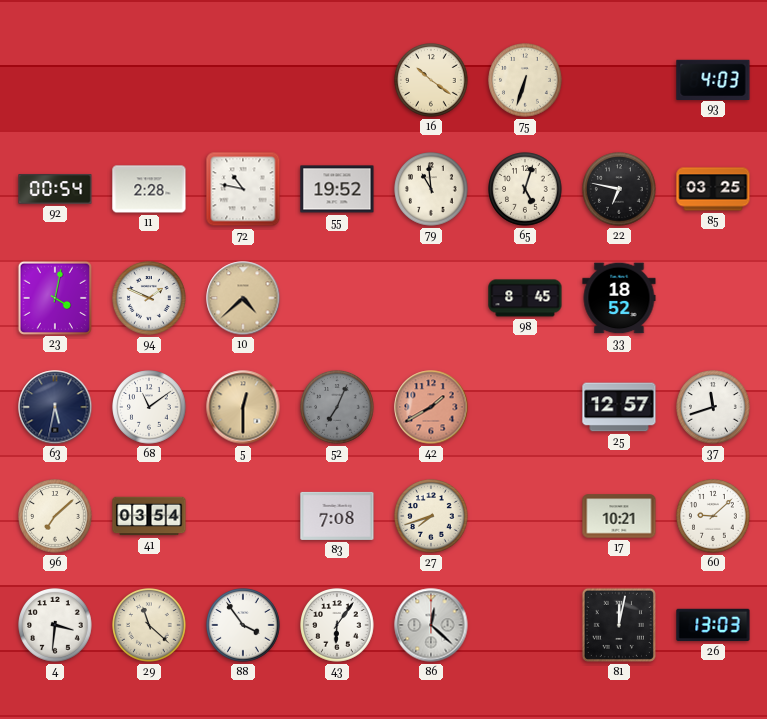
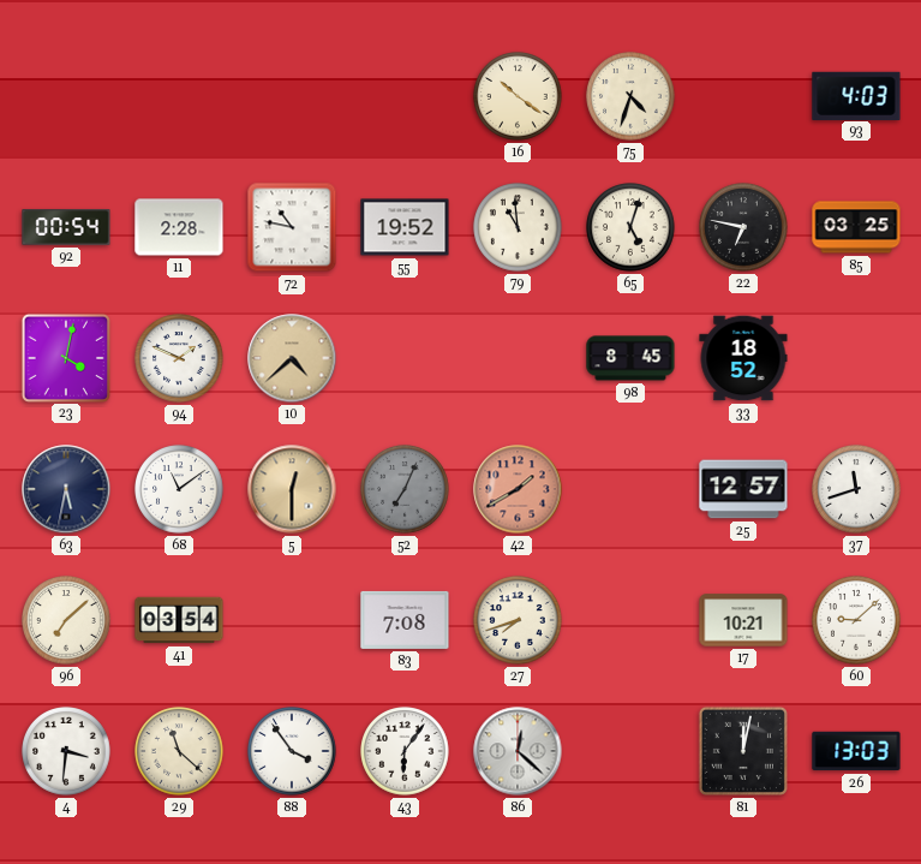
75: 6:33 -> 4:33 (630, 96)
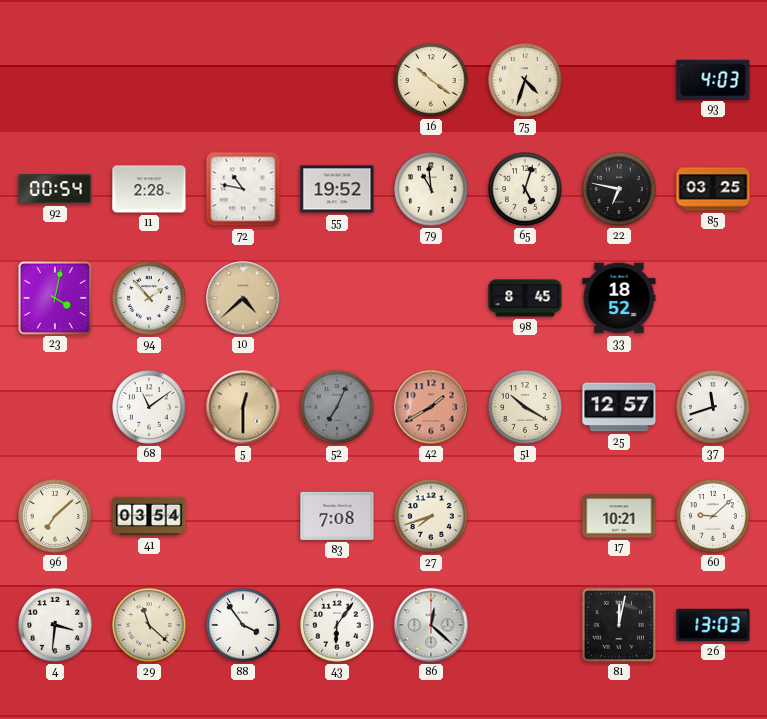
94: 1:49 -> 1:53 (149, 298)
63: 5:32 -> none (66, 489)
51: none -> 10:20 (525, 407)
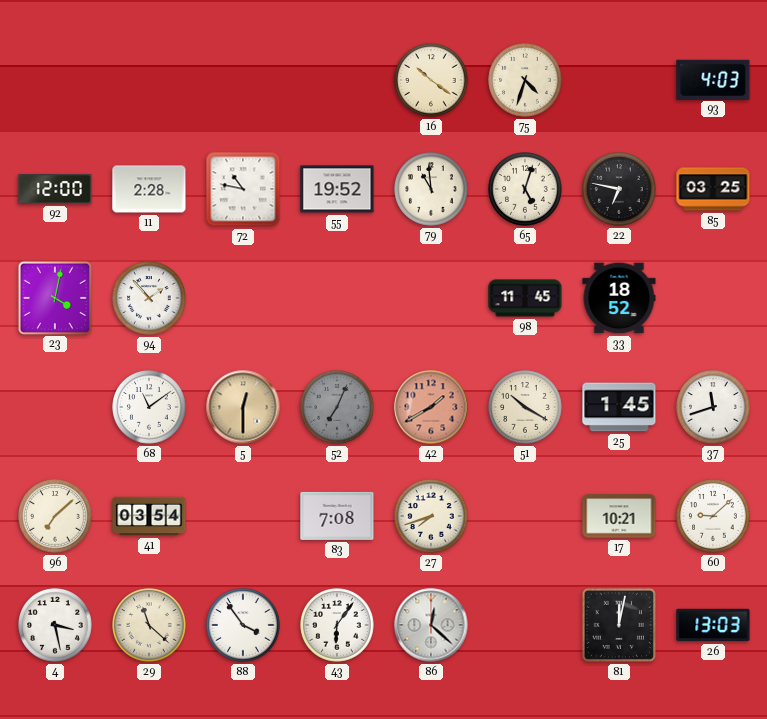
92: 00:54 -> 12:00 (55, 189)
10: 4:38 -> none (243, 298)
98: 8:45 -> 11:45 (525, 298)
25: 12:57 -> 1:45 (619, 407)
4: 3:31 -> 3:28 (55, 625)
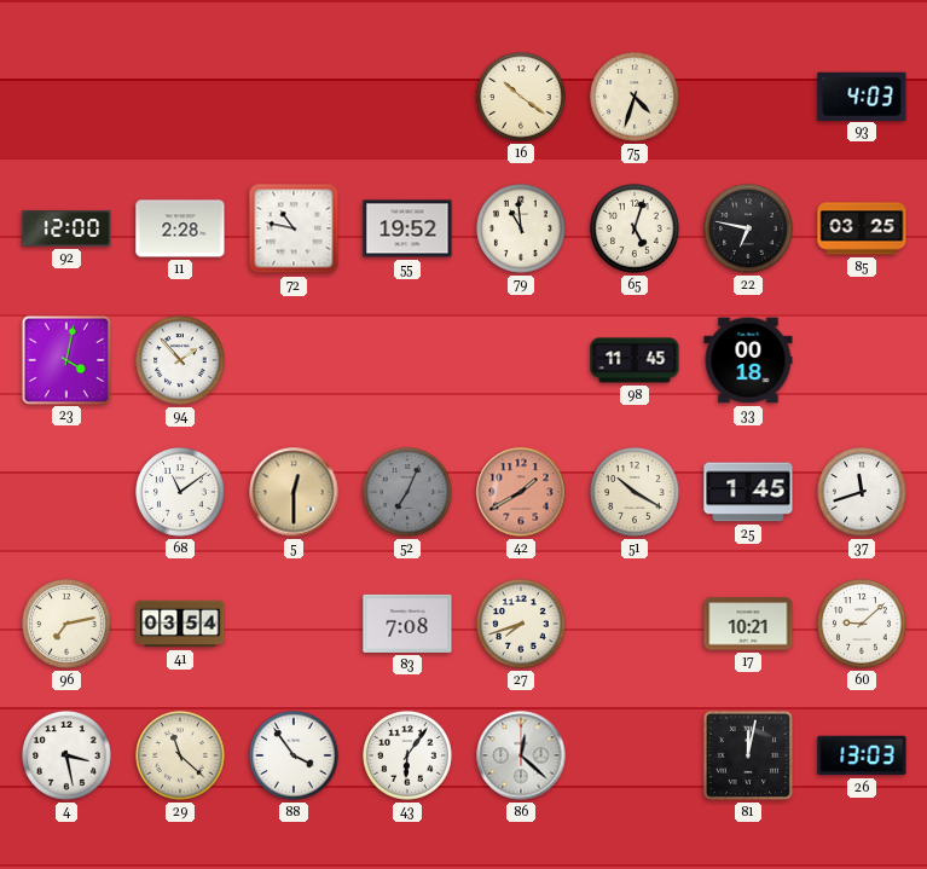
33: 18:52 -> 00:18 (748, 360)
96: 7:08 -> 7:13 (66, 624)
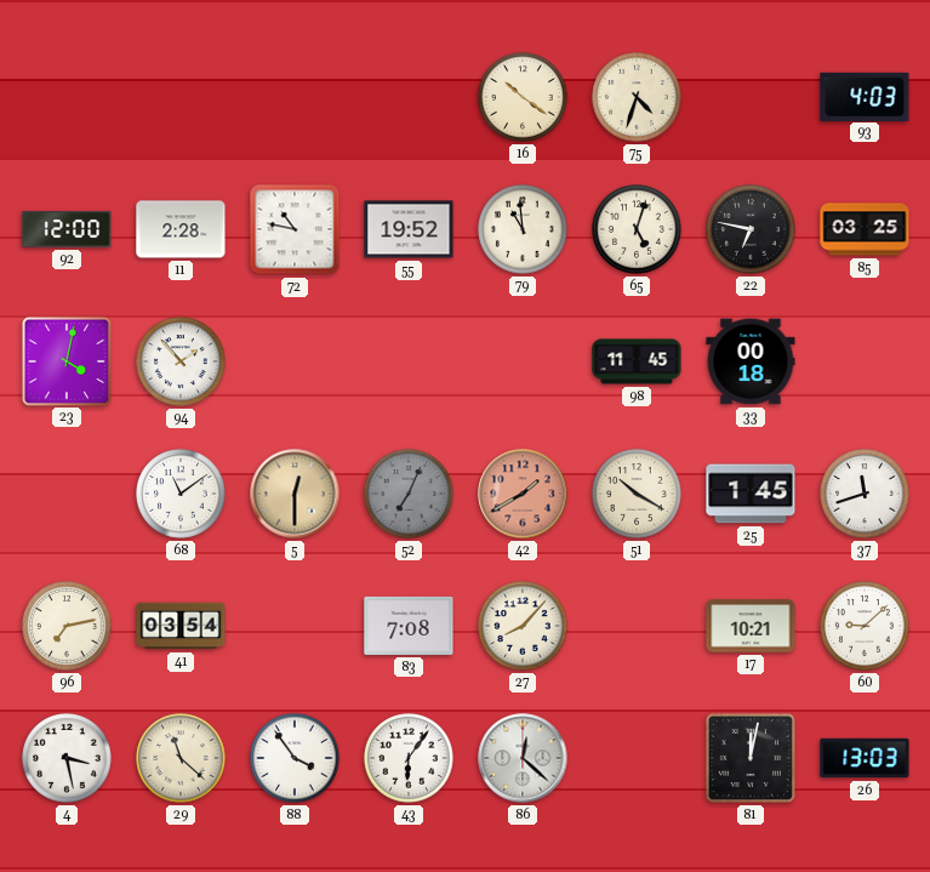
27: 7:42 -> 8:07 (523, 626)
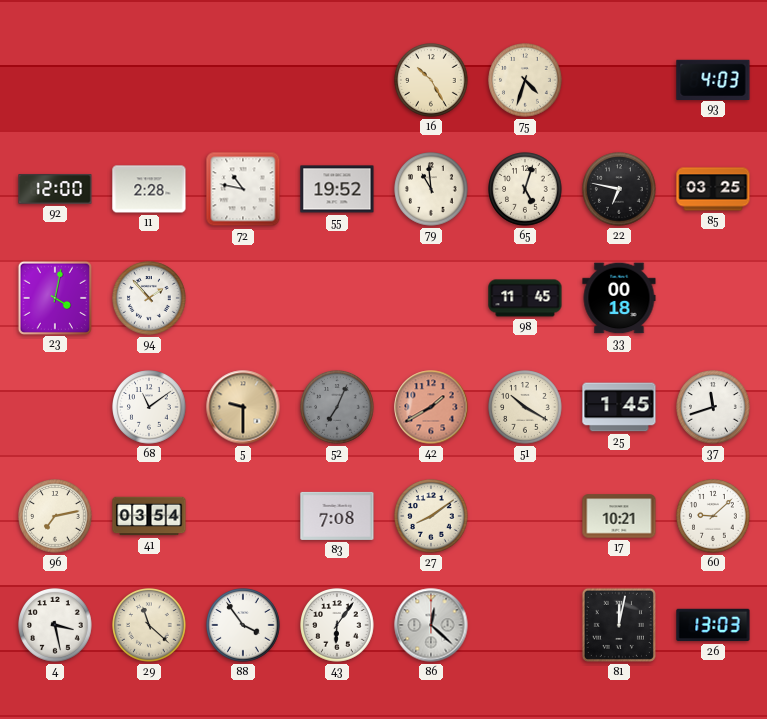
16: 10:21 -> 10:25 (431, 80)
5: 12:30 -> 9:30 (243, 407)
27: 8:07 -> 8:09 (431, 516)
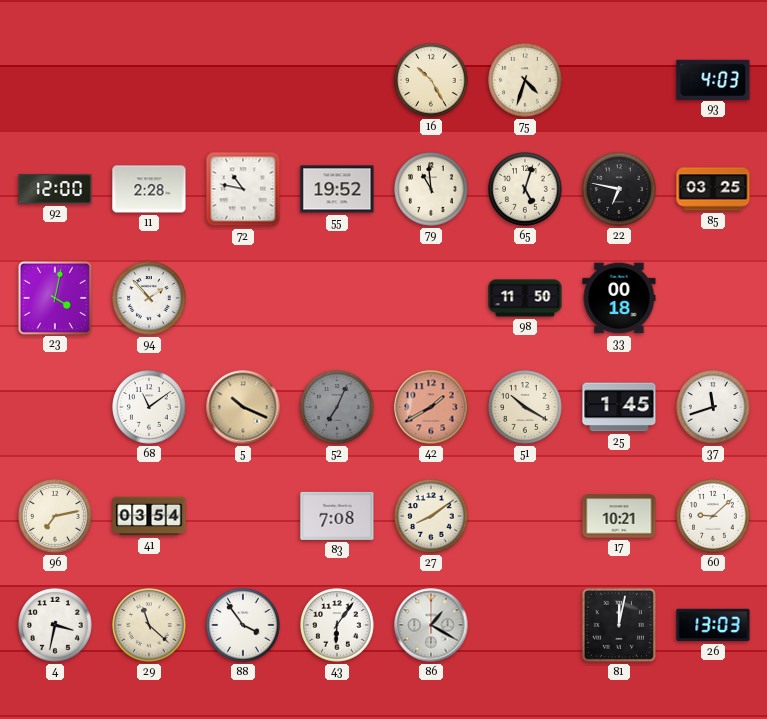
98: 11:45 -> 11:50 (525, 298)
5: 9:30 -> 10:19 (243, 407)
4: 3:28 -> 3:32 (55, 625)
86: 12:22 -> 1:20 (431, 625)
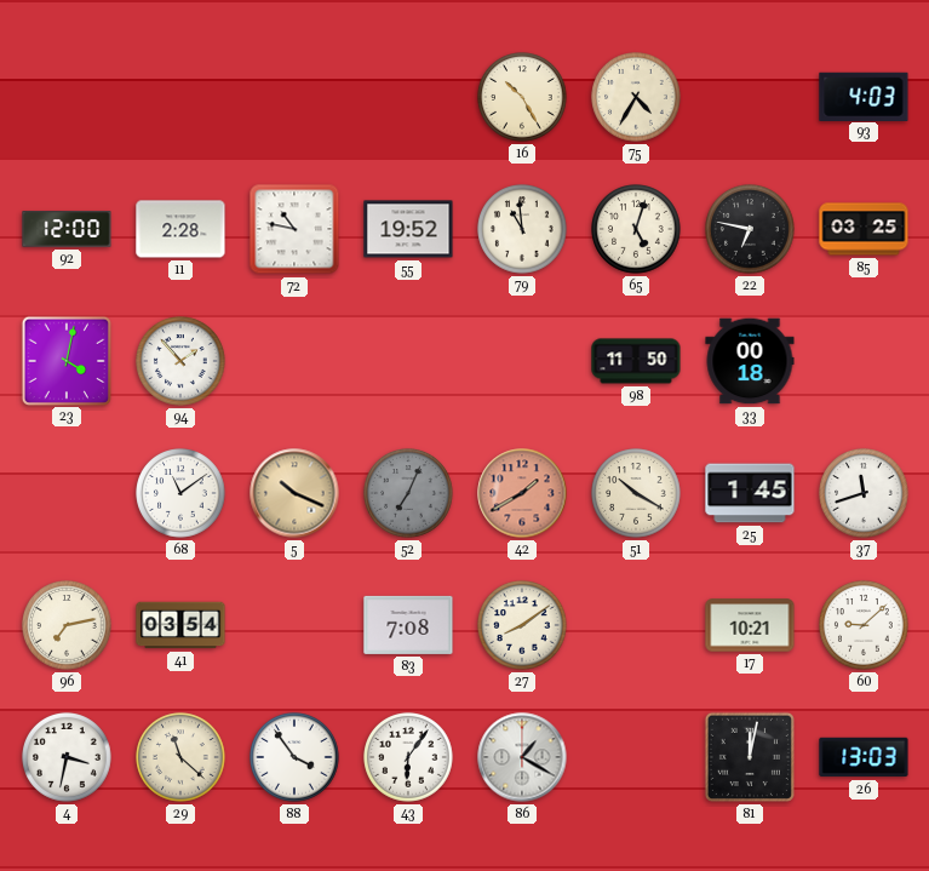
75: 4:33 -> 4:35 (636, 97)
